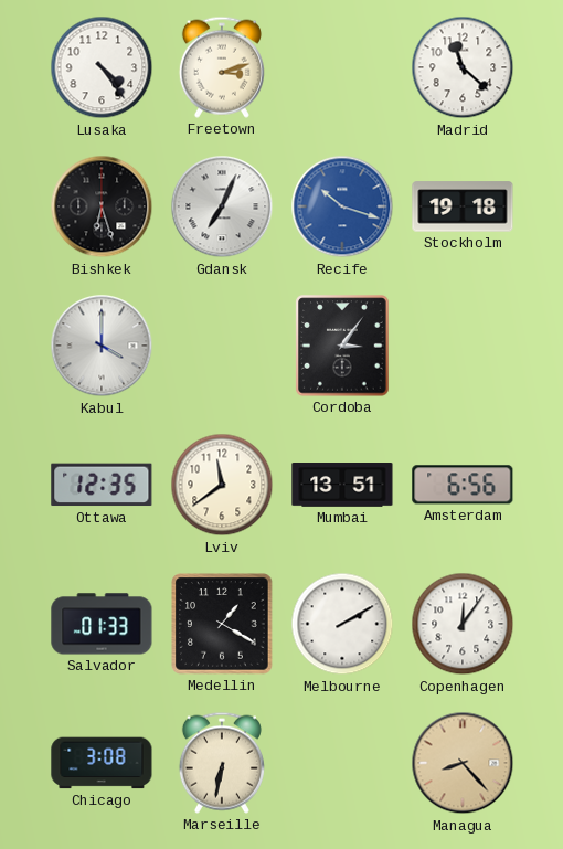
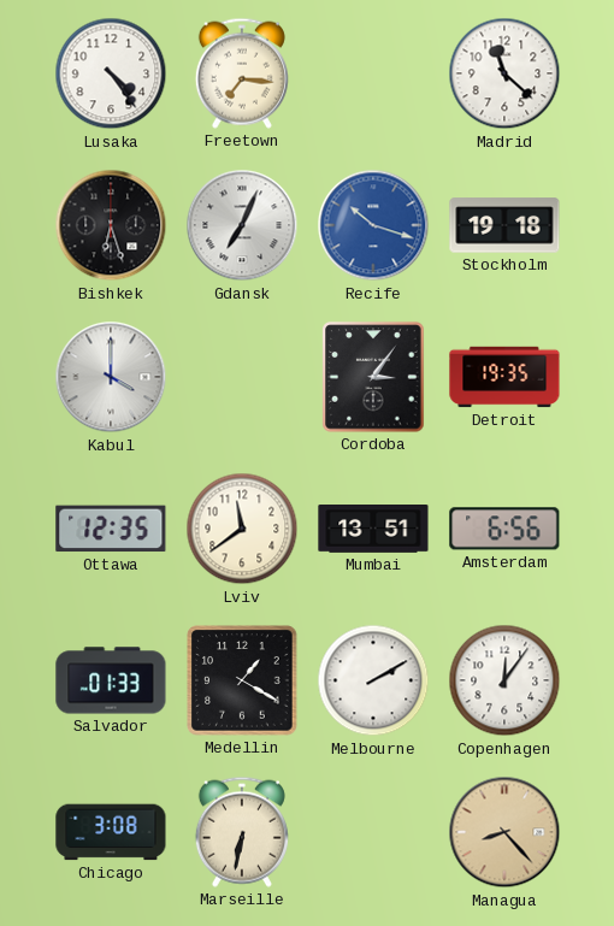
Freetown: 3:12 -> 7:16 (242, 73)
Detroit: none -> 19:35 (504, 377)
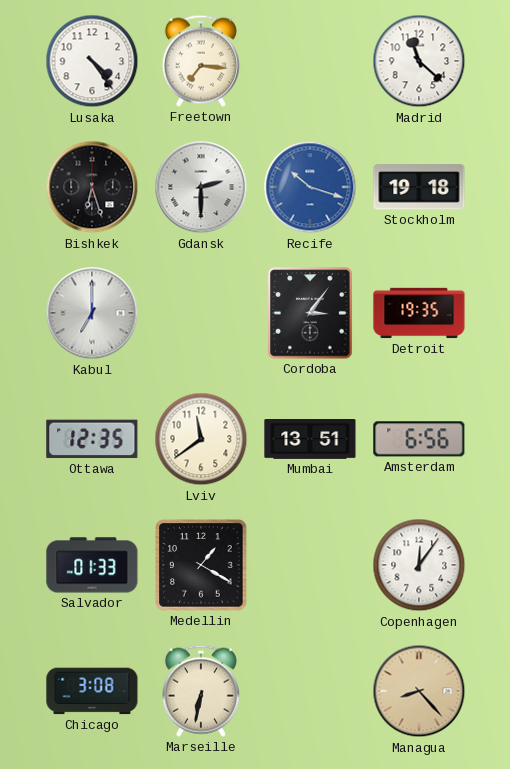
Gdansk: 7:04 -> 2:30 (201, 187)
Kabul: 4:00 -> 7:00 (92, 313)
Melbourne: 2:10 -> none (373, 680)
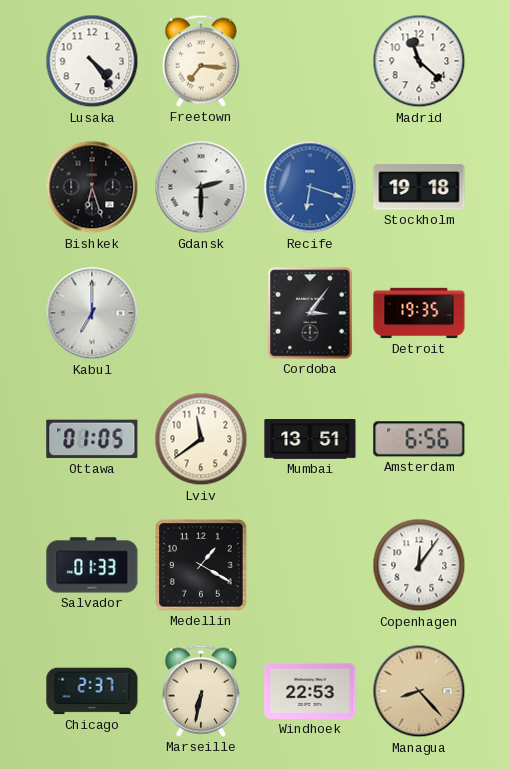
Recife: 10:18 -> 6:18 (310, 187)
Ottawa: 12:35 -> 01:05 (92, 439)
Chicago: 3:08 -> 2:37 (92, 691)
Windhoek: none -> 22:53 (310, 691)
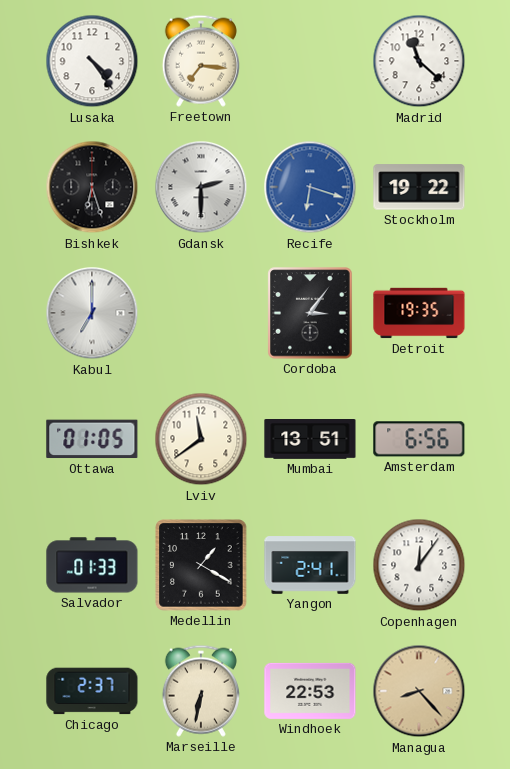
Stockholm: 19:18 -> 19:22 (419, 187)
Yangon: none -> 2:41 (310, 565)
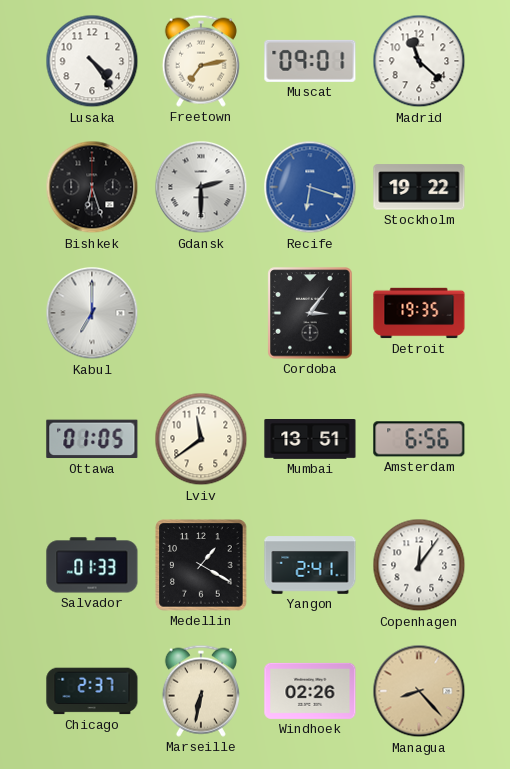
Freetown: 7:16 -> 7:13 (201, 61)
Muscat: none -> 09:01 (310, 61)
Windhoek: 22:53 -> 02:26 (310, 691)
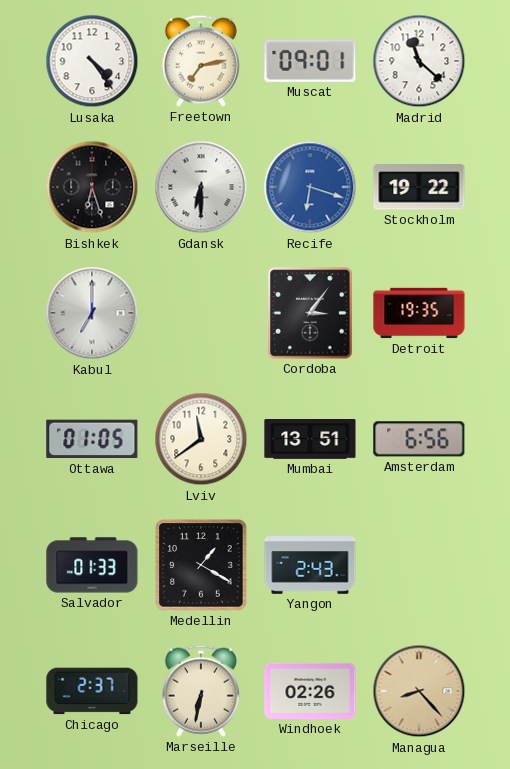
Gdansk: 2:30 -> 6:30 (201, 187)
Yangon: 2:41 -> 2:43 (310, 565)
Copenhagen: 12:06 -> none (419, 565)
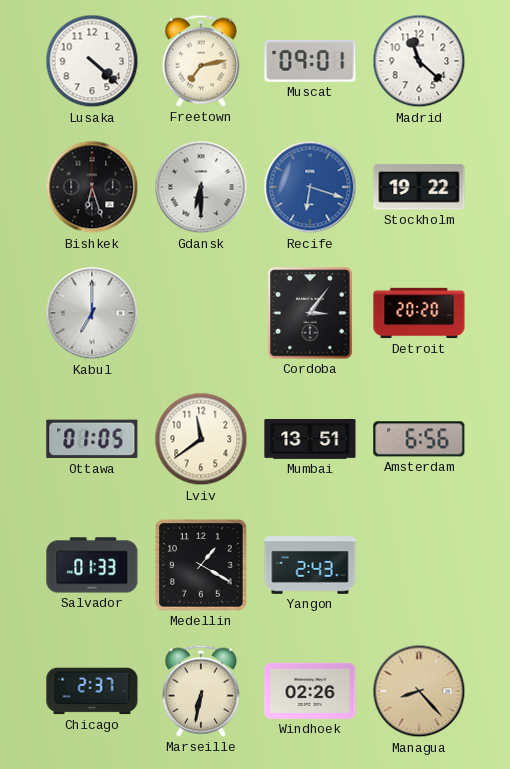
Lusaka: 4:24 -> 4:22 (92, 61)
Detroit: 19:35 -> 20:20 (419, 313)
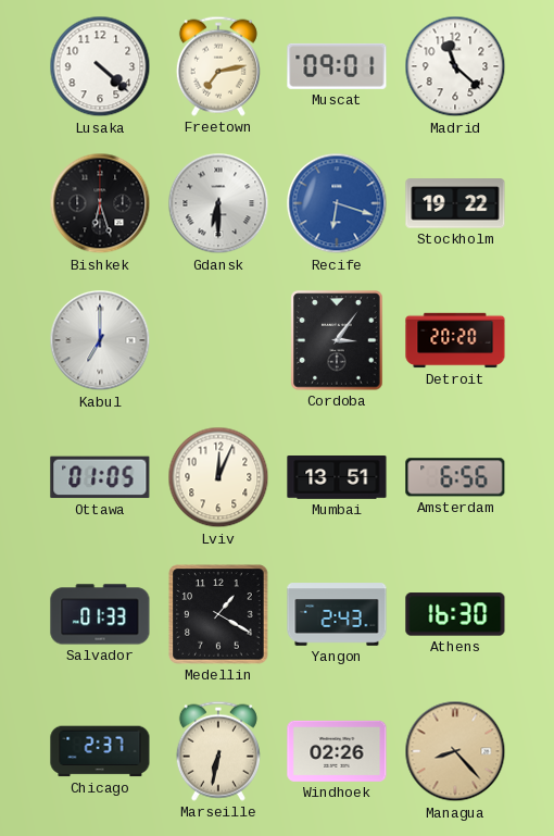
Lviv: 11:39 -> 12:04 (218, 477)
Athens: none -> 16:30 (455, 614)
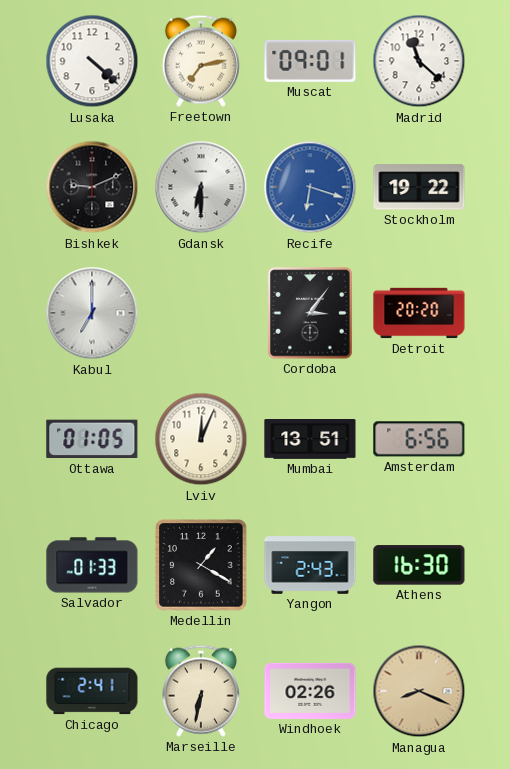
Bishkek: 6:27 -> 9:11 (92, 187)
Chicago: 2:37 -> 2:41 (92, 691)
Managua: 8:23 -> 8:19 (419, 691)
